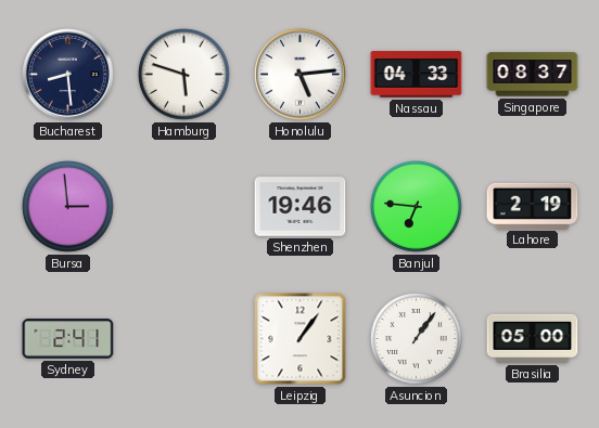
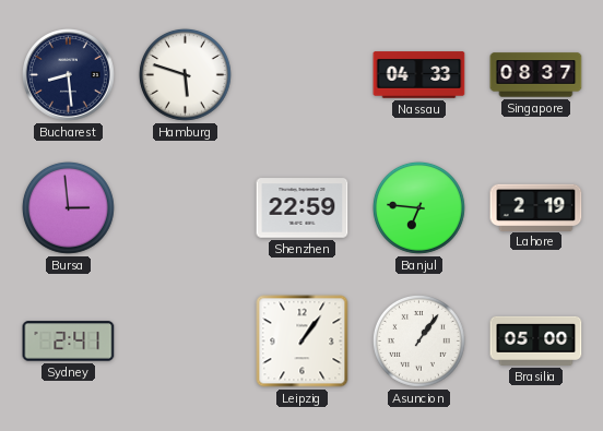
Honolulu: 5:14 -> none (301, 75)
Shenzhen: 19:46 -> 22:59 (303, 208)
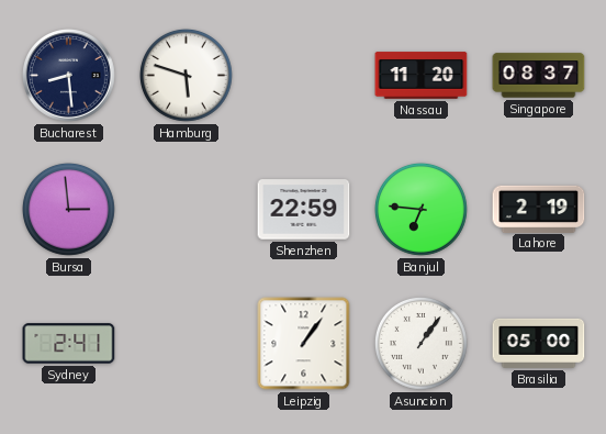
Nassau: 04:33 -> 11:20 (422, 76)
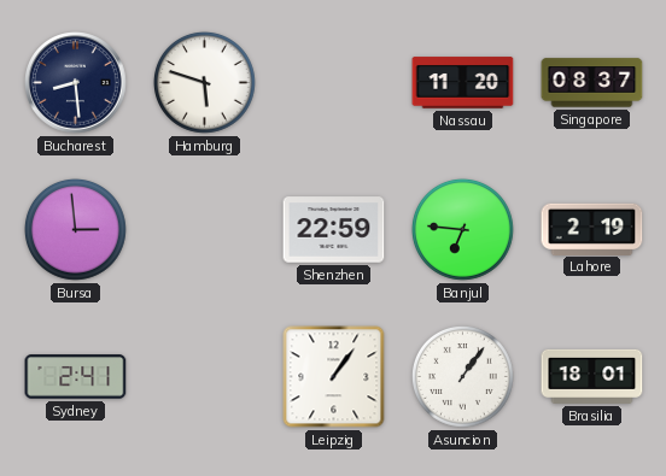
Brasilia: 05:00 -> 18:01 (592, 376)
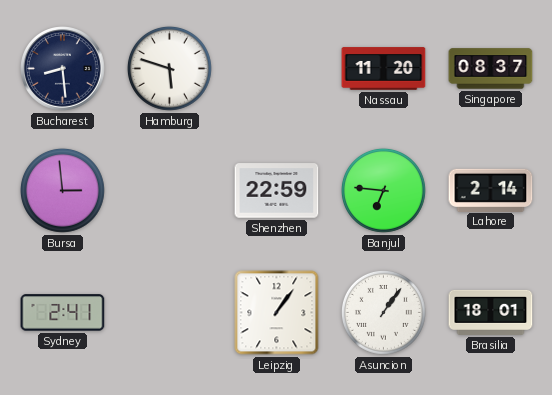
Lahore: 2:19 -> 2:14 (491, 190)
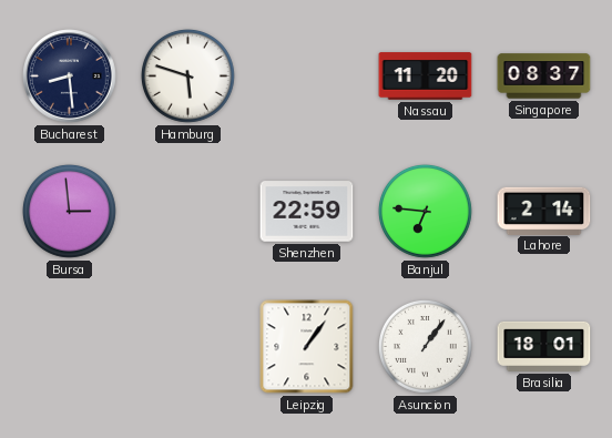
Sydney: 2:41 -> none (63, 313)
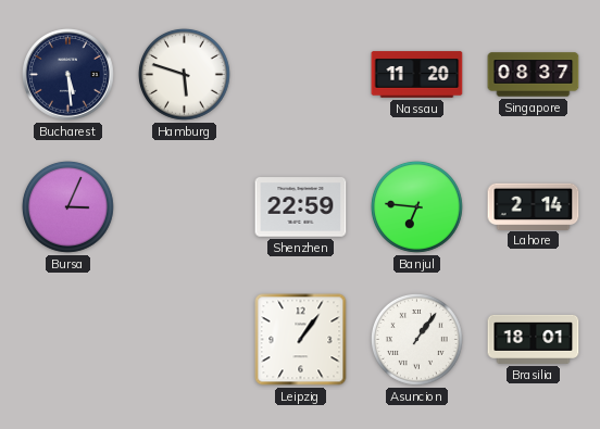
Bucharest: 8:29 -> 5:29 (68, 75)
Bursa: 2:59 -> 3:04 (67, 206)
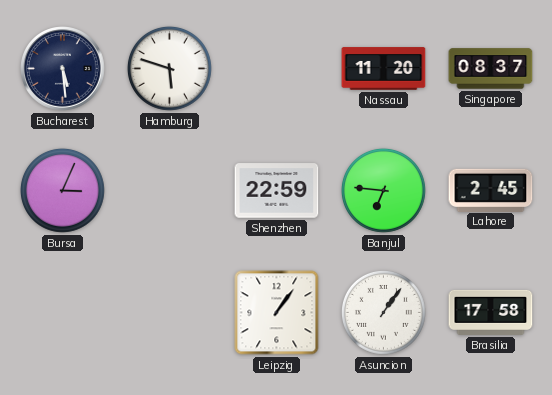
Lahore: 2:14 -> 2:45 (491, 190)
Brasilia: 18:01 -> 17:58 (491, 312)
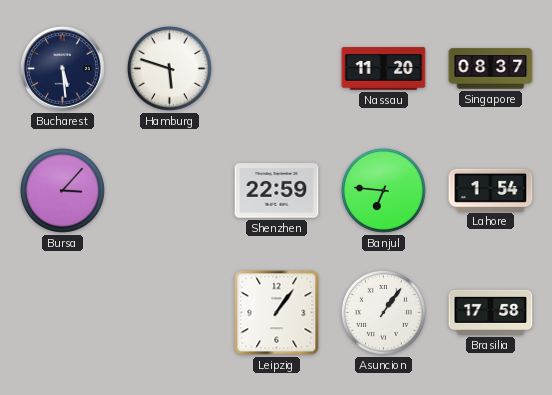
Bursa: 3:04 -> 3:07 (62, 190)
Lahore: 2:45 -> 1:54 (491, 190)
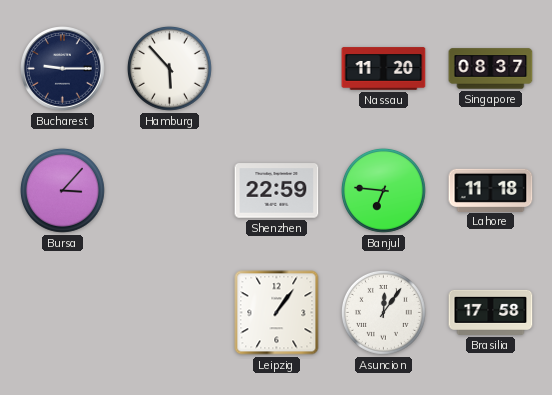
Bucharest: 5:29 -> 9:15 (63, 69)
Hamburg: 5:48 -> 5:53 (169, 68)
Lahore: 1:54 -> 11:18 (491, 190)
Asuncion: 1:06 -> 12:06 (383, 312)
